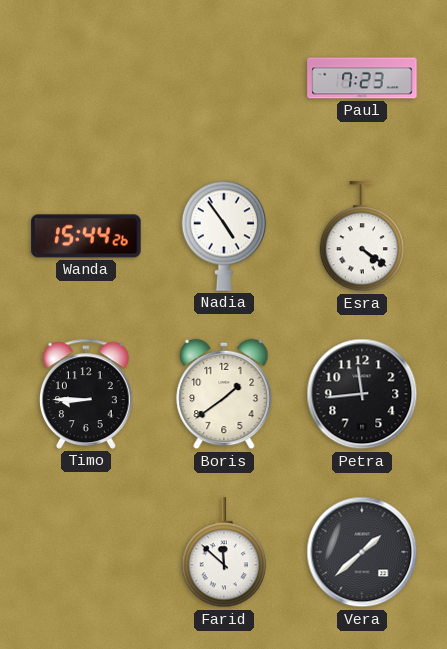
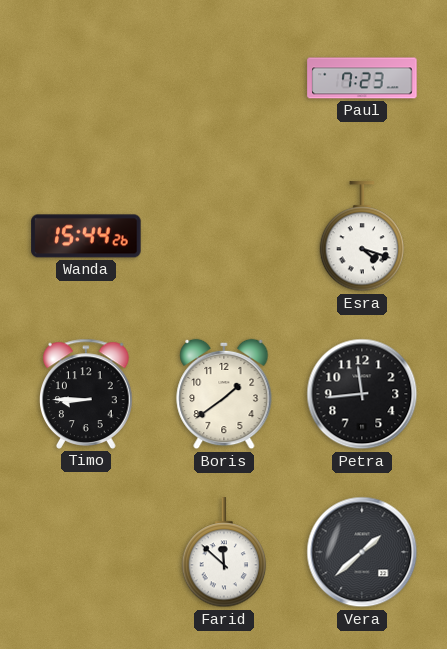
Nadia: 4:54 -> none (224, 236)
Esra: 4:21 -> 4:18 (362, 237)
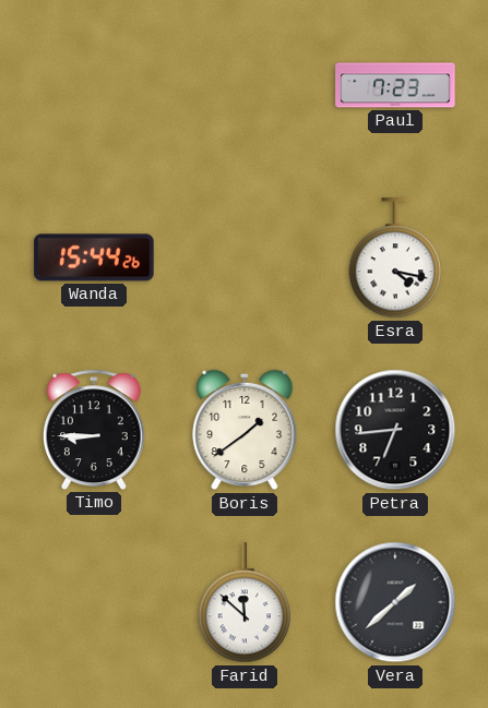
Esra: 4:18 -> 4:17 (395, 259)
Petra: 11:44 -> 6:44 (395, 430)
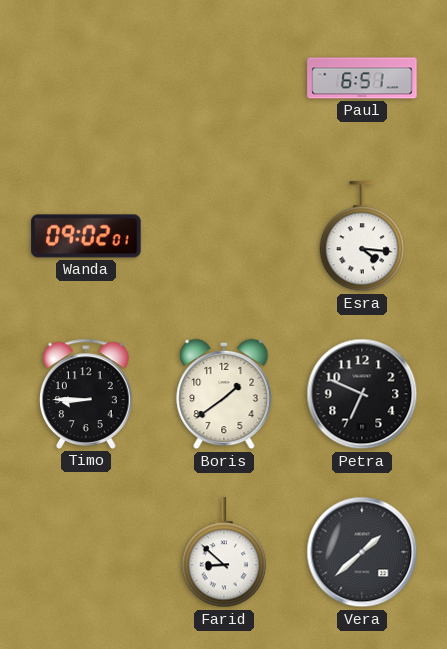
Paul: 7:23 -> 6:51 (362, 78)
Wanda: 15:44 -> 09:02 (86, 236)
Esra: 4:17 -> 4:16 (362, 237)
Petra: 6:44 -> 6:49 (362, 394)
Farid: 11:52 -> 8:52 (224, 553)
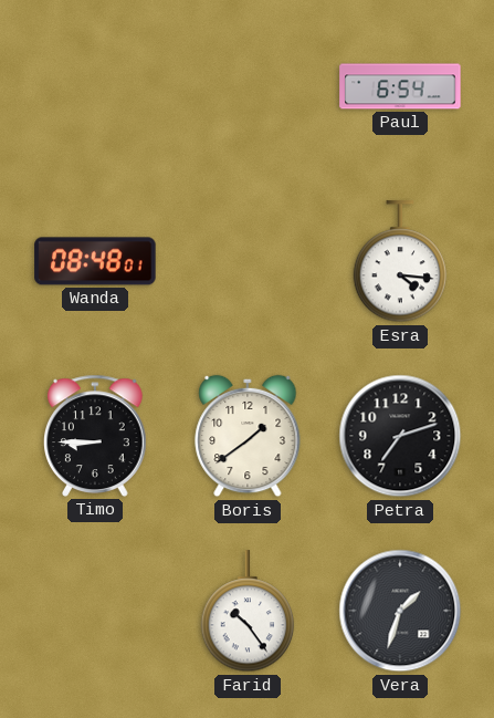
Paul: 6:51 -> 6:54 (400, 86)
Wanda: 09:02 -> 08:48 (95, 261)
Petra: 6:49 -> 7:12 (400, 436)
Farid: 8:52 -> 10:24 (248, 612)
Vera: 1:38 -> 1:33 (400, 611)
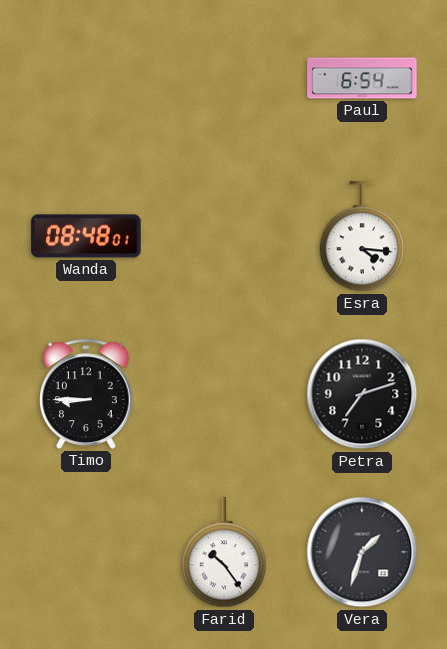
Boris: 1:39 -> none (248, 436)
